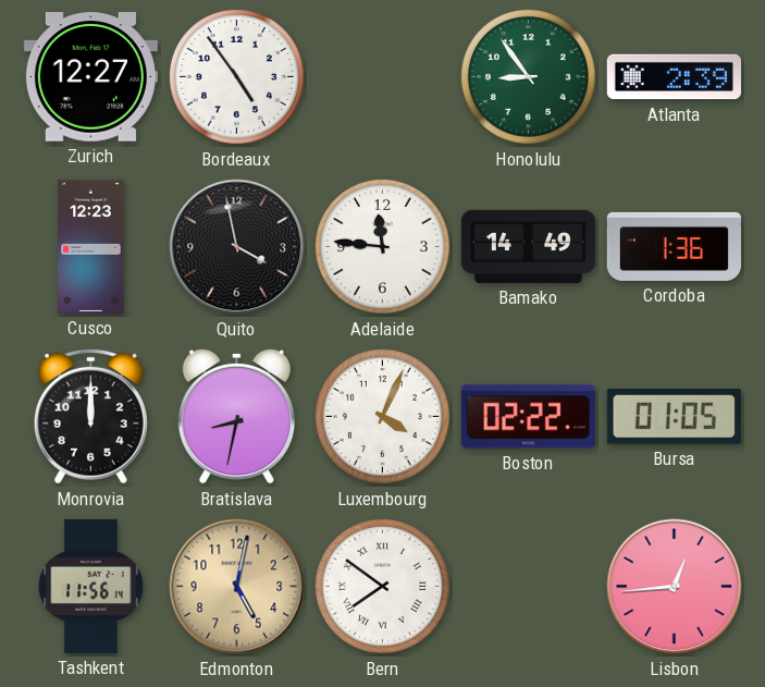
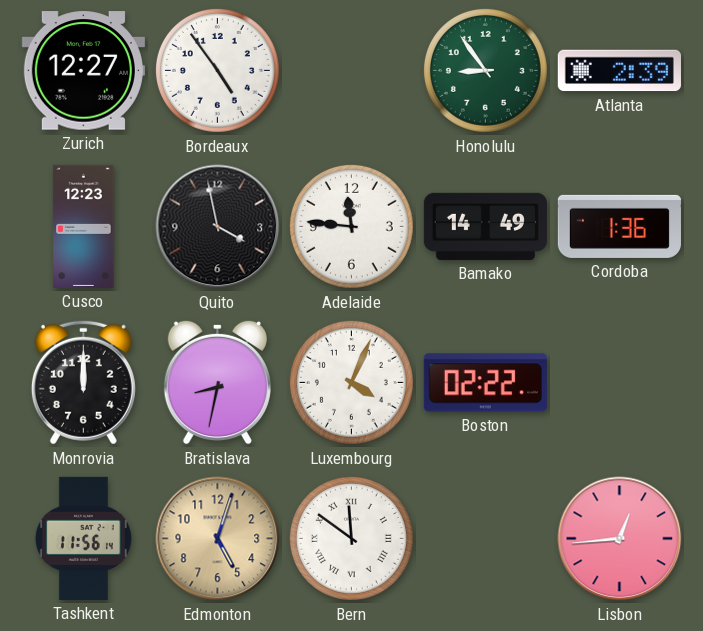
Bursa: 01:05 -> none (674, 417)
Edmonton: 5:02 -> 5:03 (218, 539)
Bern: 7:51 -> 11:51 (351, 538)
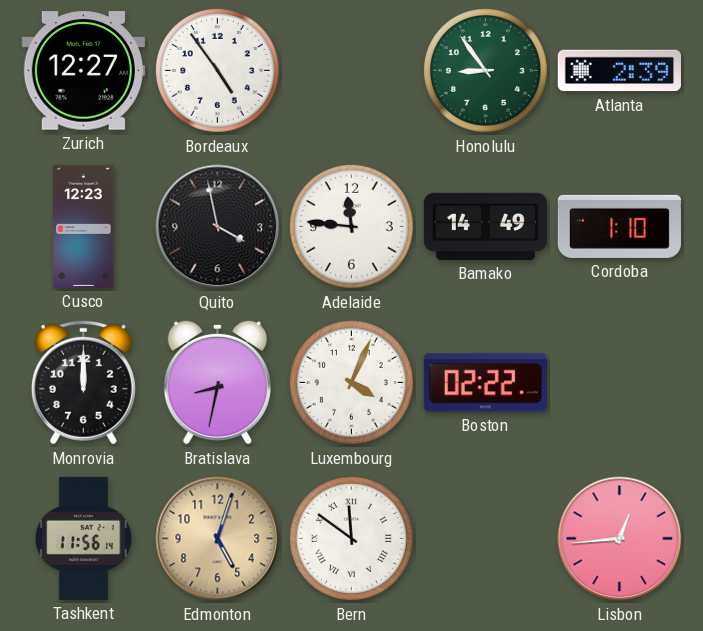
Cordoba: 1:36 -> 1:10 (619, 226)
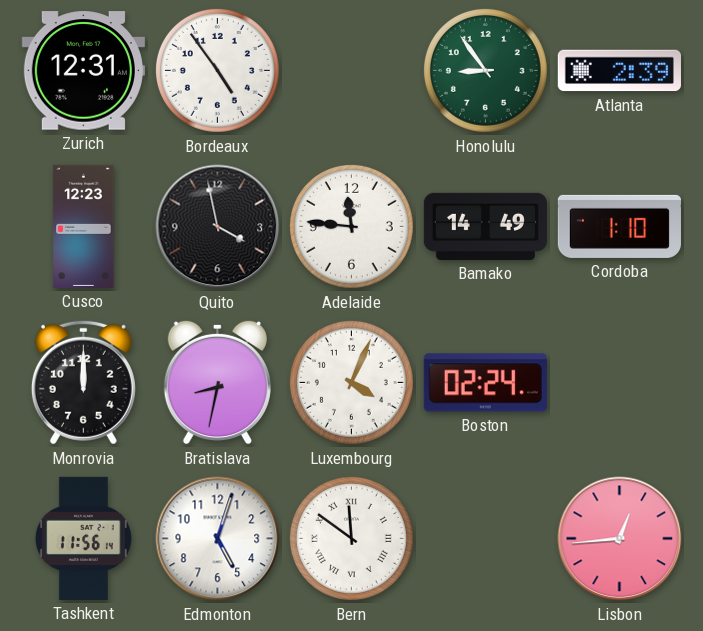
Zurich: 12:27 -> 12:31 (83, 71)
Boston: 02:22 -> 02:24 (485, 383)
Edmonton dial: champagne -> white (218, 539)
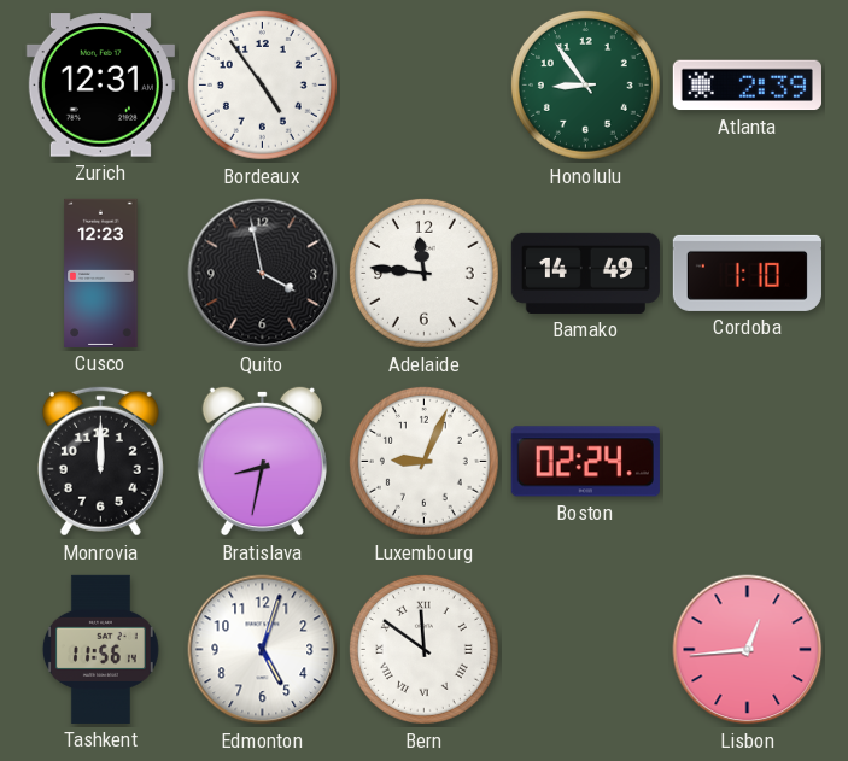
Luxembourg: 4:04 -> 9:04 (423, 461)
